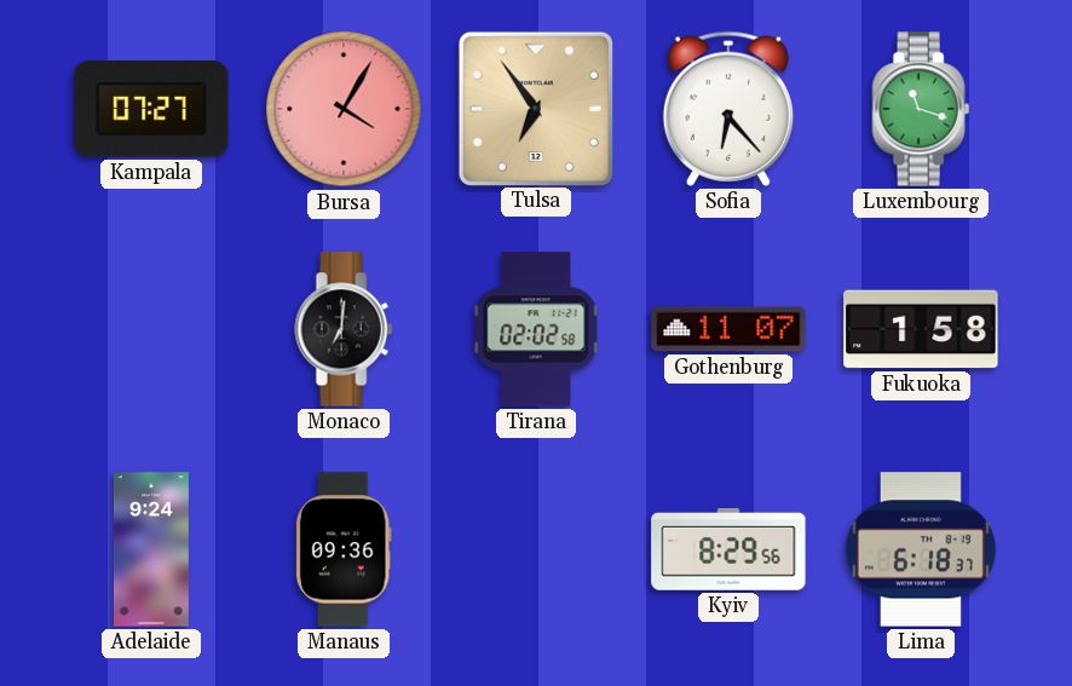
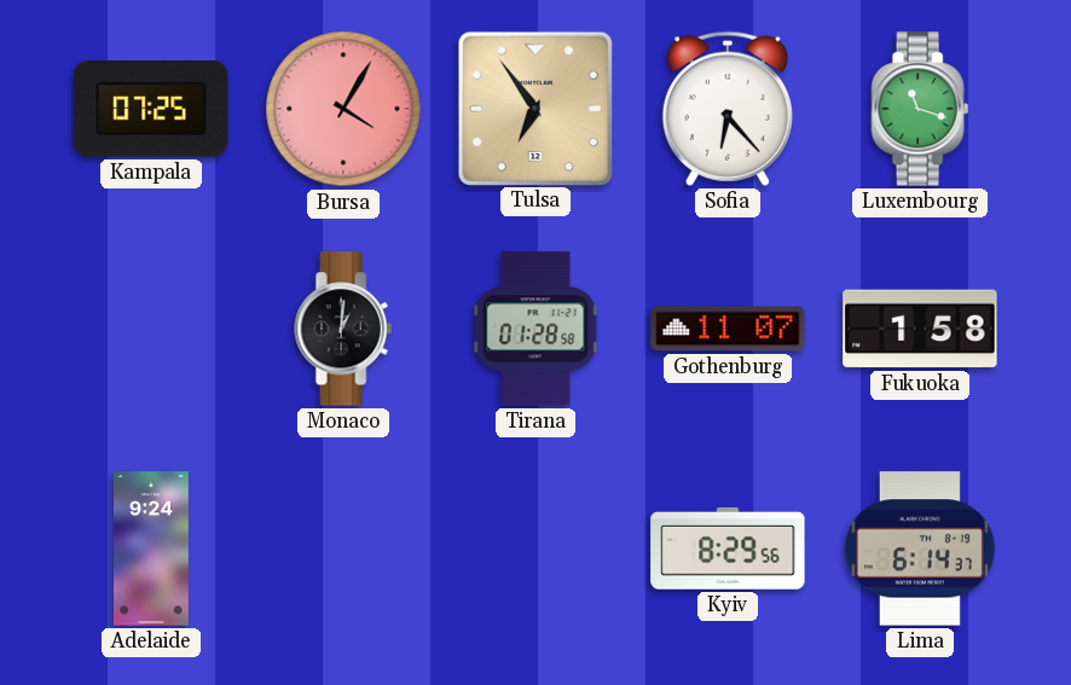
Kampala: 07:27 -> 07:25 (151, 110)
Monaco: 7:01 -> 1:01 (343, 329)
Tirana: 02:02 -> 01:28 (535, 329)
Manaus: 09:36 -> none (344, 549)
Lima: 6:18 -> 6:14 (920, 548)
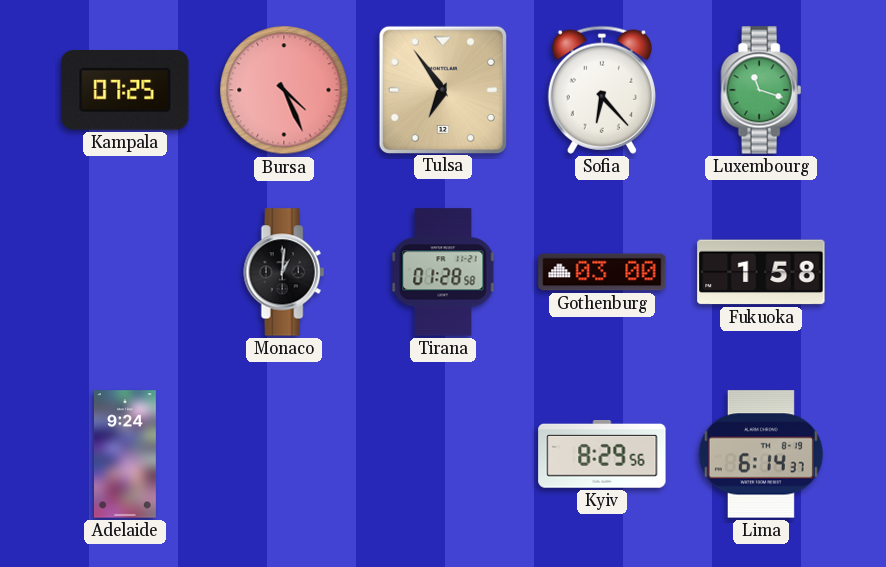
Bursa: 4:05 -> 4:26 (284, 90)
Gothenburg: 11:07 -> 03:00 (602, 272)
